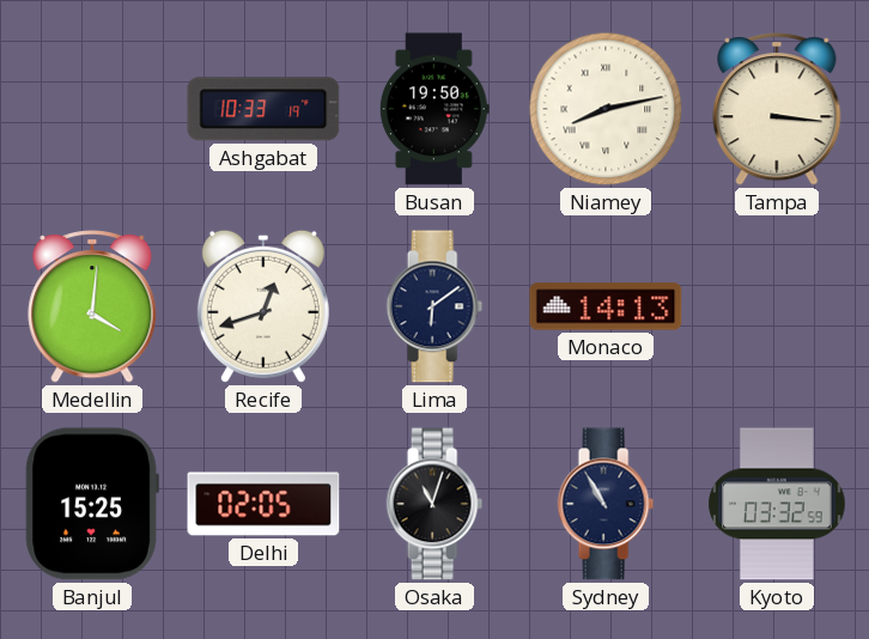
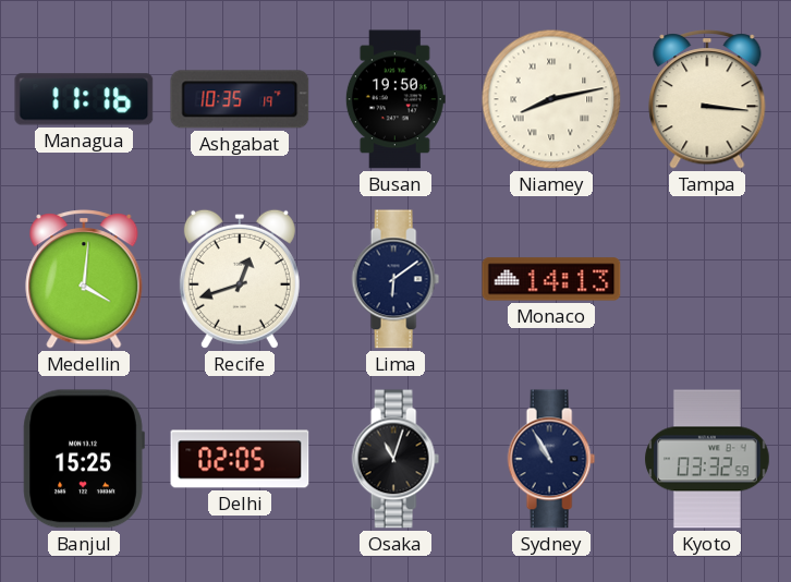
Managua: none -> 11:16 (84, 99)
Ashgabat: 10:33 -> 10:35 (240, 99)
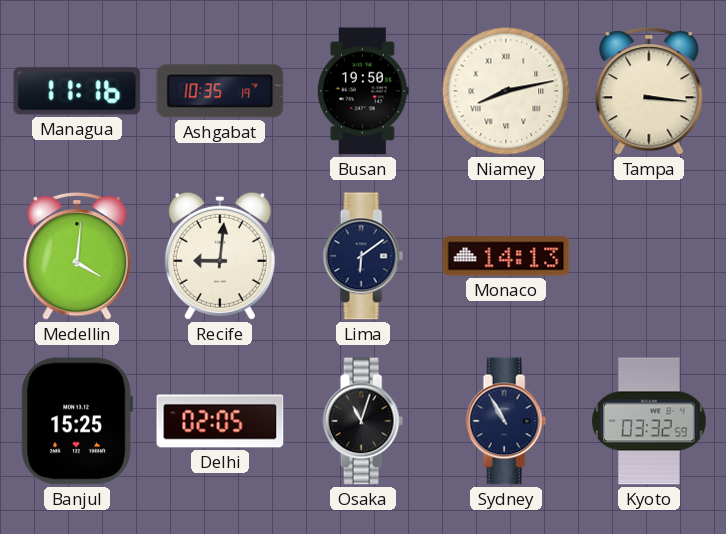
Recife: 12:42 -> 9:01 (220, 256)
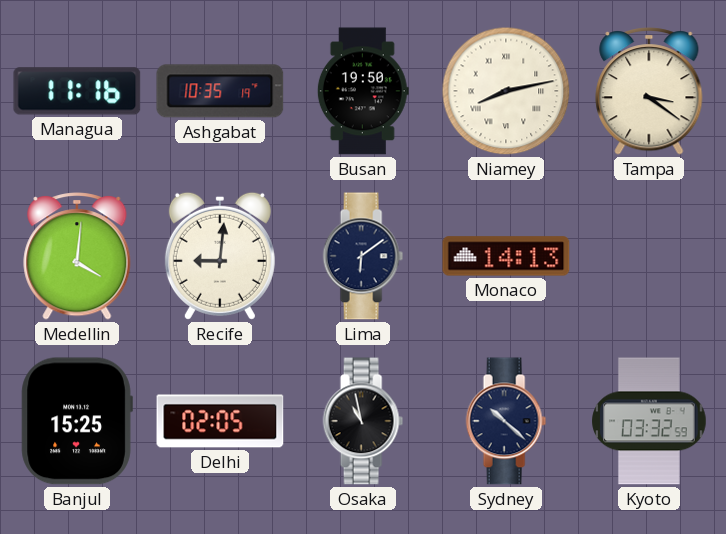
Tampa: 3:16 -> 3:21 (649, 91)
Osaka: 11:03 -> 10:58 (363, 421)
Sydney: 10:55 -> 10:22 (506, 421)
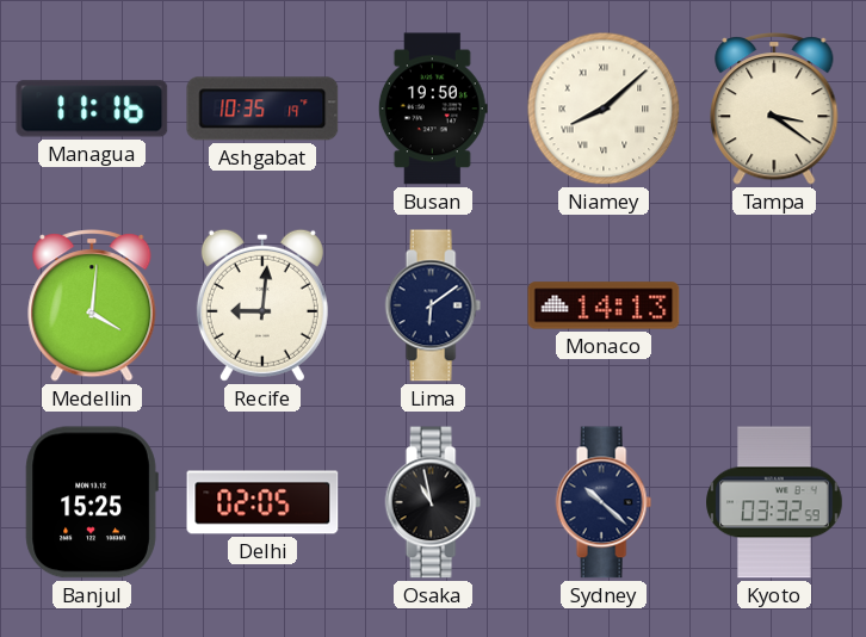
Niamey: 8:13 -> 8:08 (604, 109)
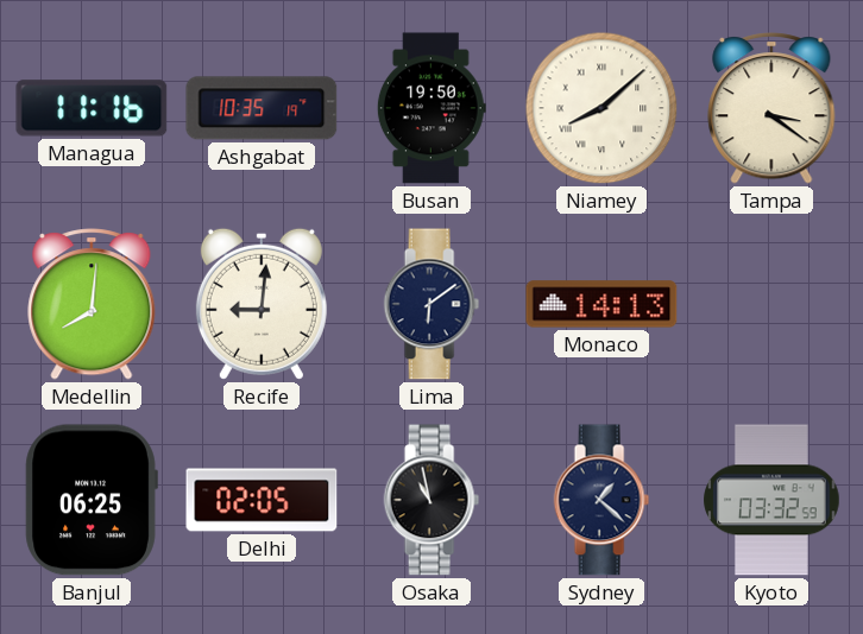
Medellin: 4:01 -> 8:01 (92, 304)
Banjul: 15:25 -> 06:25 (92, 500)
Sydney: 10:22 -> 1:22 (601, 500)
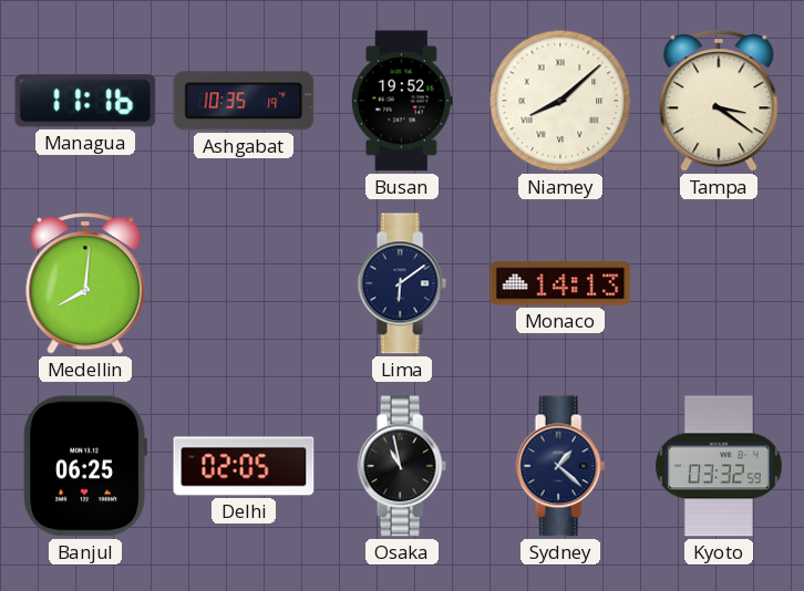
Busan: 19:50 -> 19:52 (402, 101)
Recife: 9:01 -> none (262, 304)
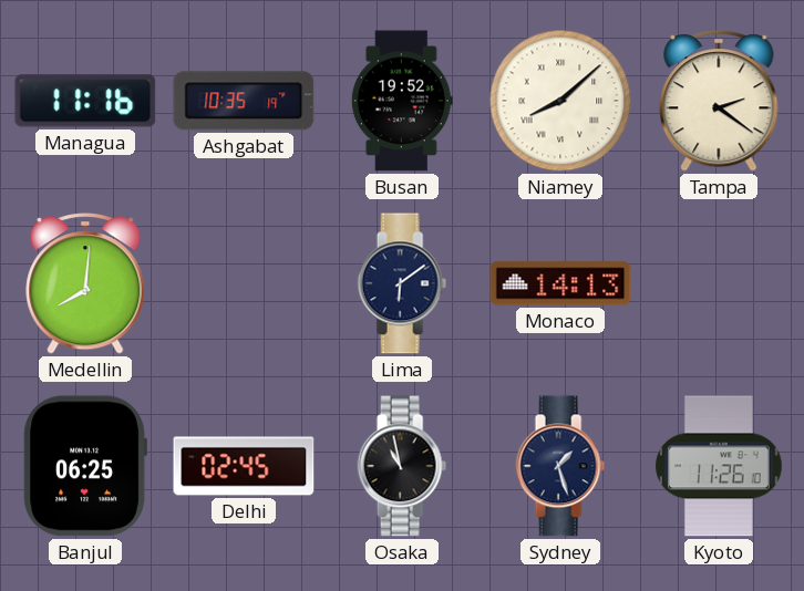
Tampa: 3:21 -> 2:21 (719, 101)
Delhi: 02:05 -> 02:45 (244, 466)
Sydney: 1:22 -> 1:27 (560, 466)
Kyoto: 03:32 -> 11:26 (719, 466)
